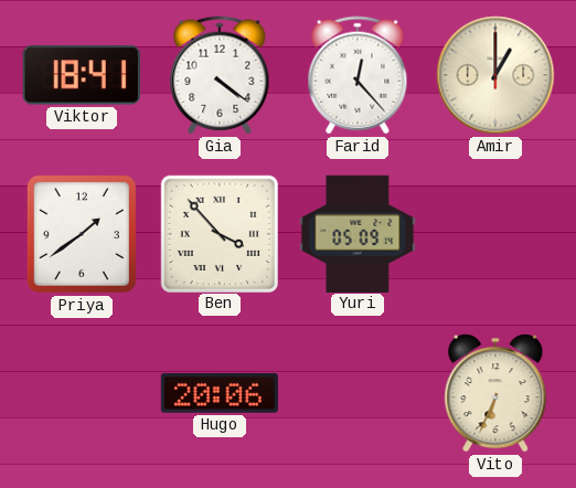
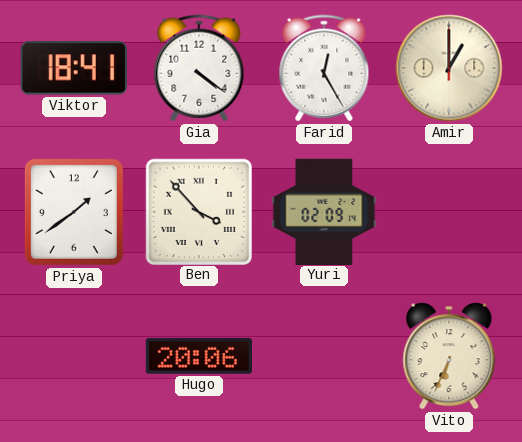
Farid: 12:23 -> 12:25 (324, 68)
Yuri: 05:09 -> 02:09 (324, 211)
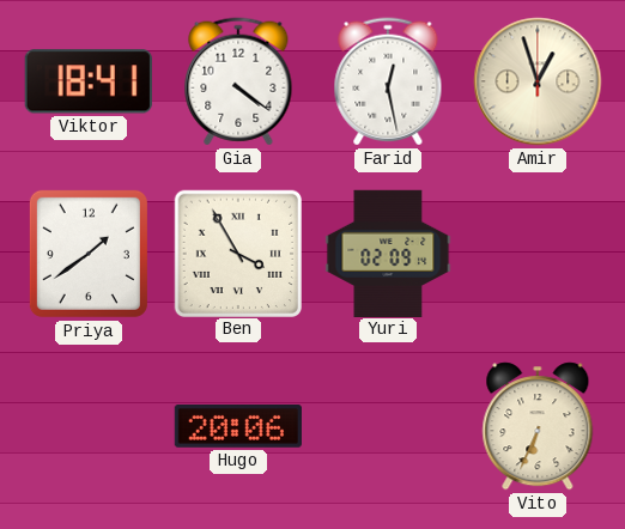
Farid: 12:25 -> 12:28 (388, 81)
Amir: 1:00 -> 12:57 (538, 81)
Ben: 3:53 -> 3:55 (237, 253)
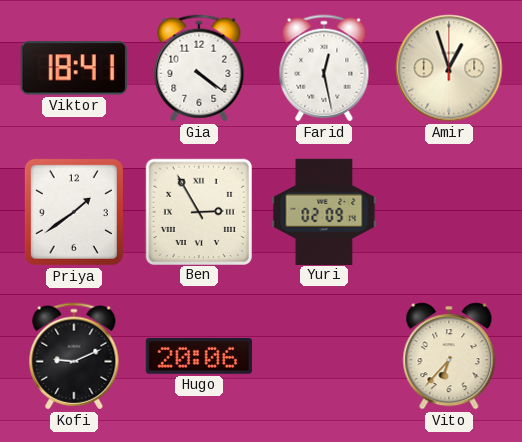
Ben: 3:55 -> 2:55 (198, 211)
Kofi: none -> 9:11 (74, 356)
Vito: 6:34 -> 6:37 (449, 356)
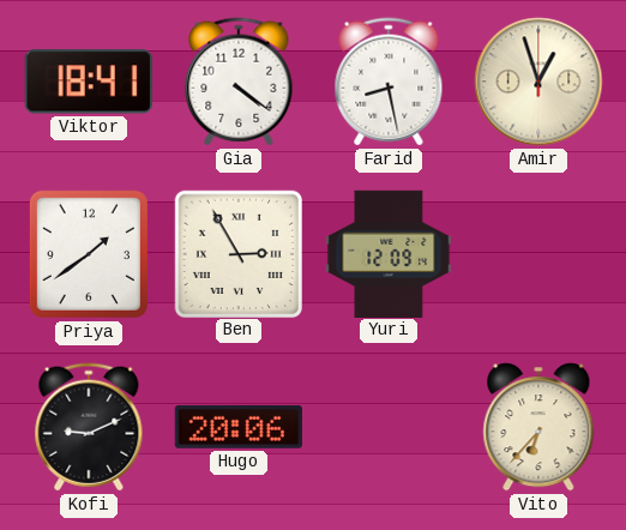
Farid: 12:28 -> 8:28 (389, 82)
Yuri: 02:09 -> 12:09 (389, 253)
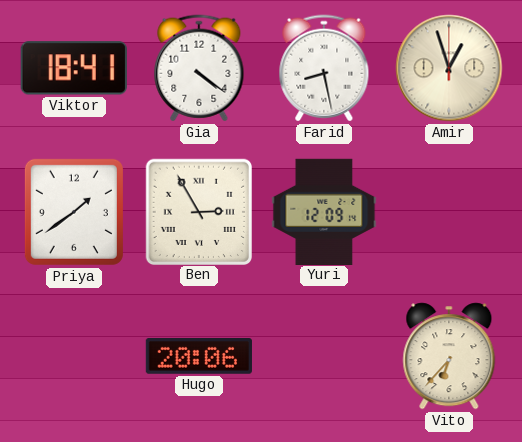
Kofi: 9:11 -> none (89, 427)
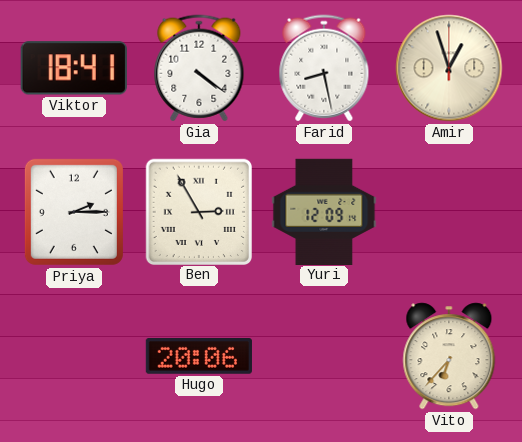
Priya: 1:39 -> 2:15 (74, 212)
